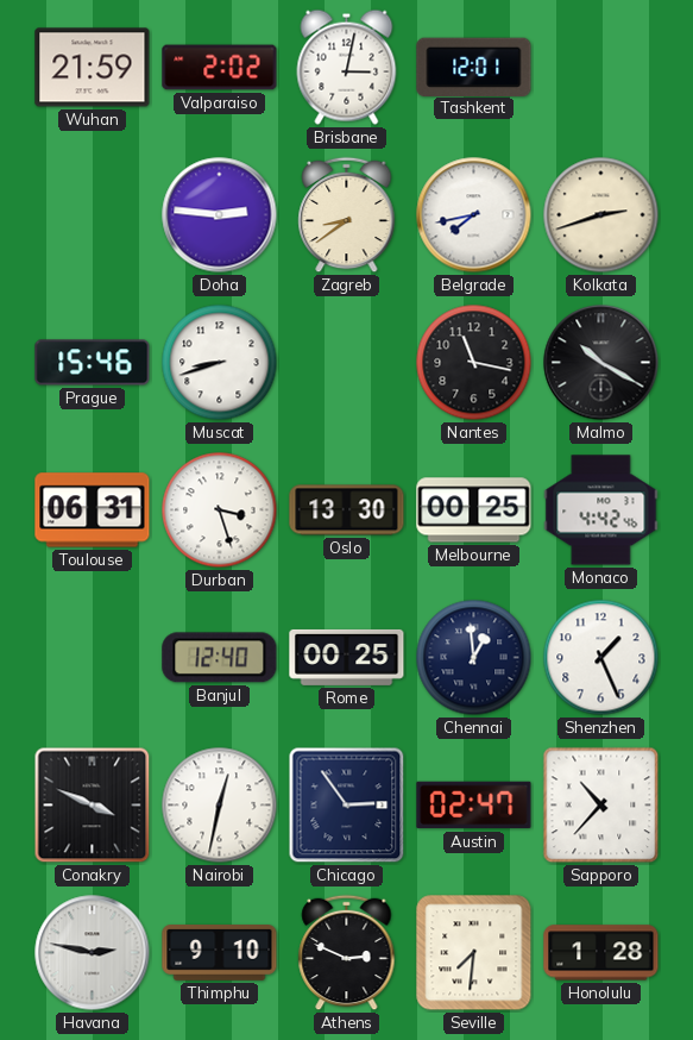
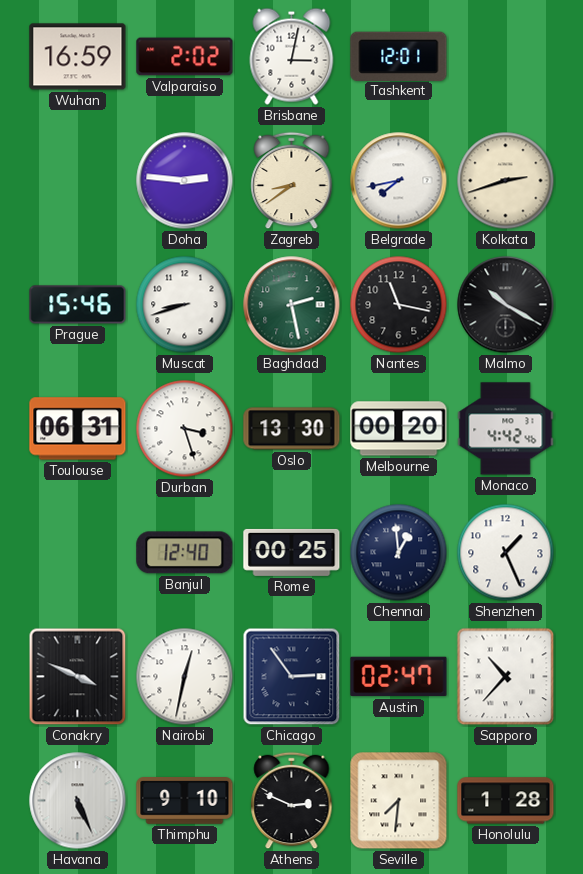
Wuhan: 21:59 -> 16:59 (78, 57)
Baghdad: none -> 2:28 (292, 305)
Melbourne: 00:25 -> 00:20 (399, 429)
Havana: 2:47 -> 5:26 (78, 801)
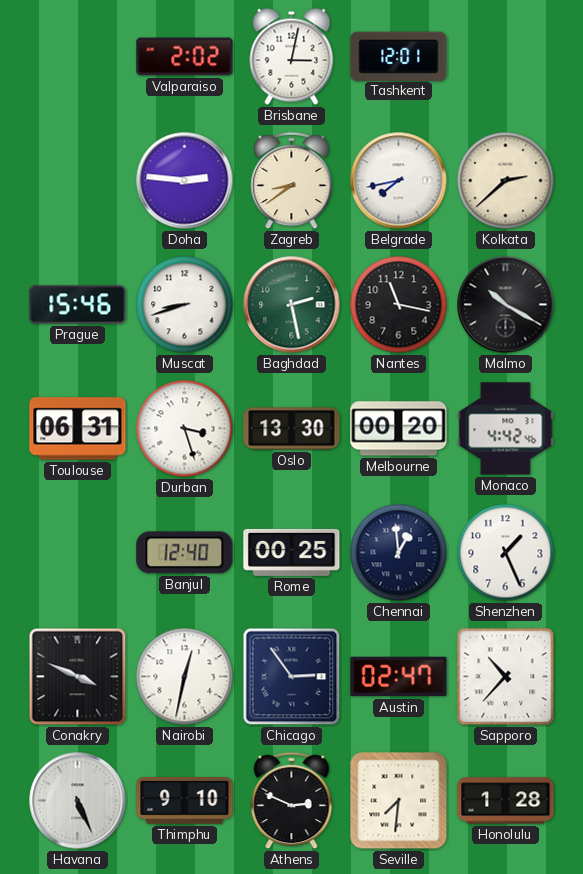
Wuhan: 16:59 -> none (78, 57)
Kolkata: 2:42 -> 2:38 (506, 181)
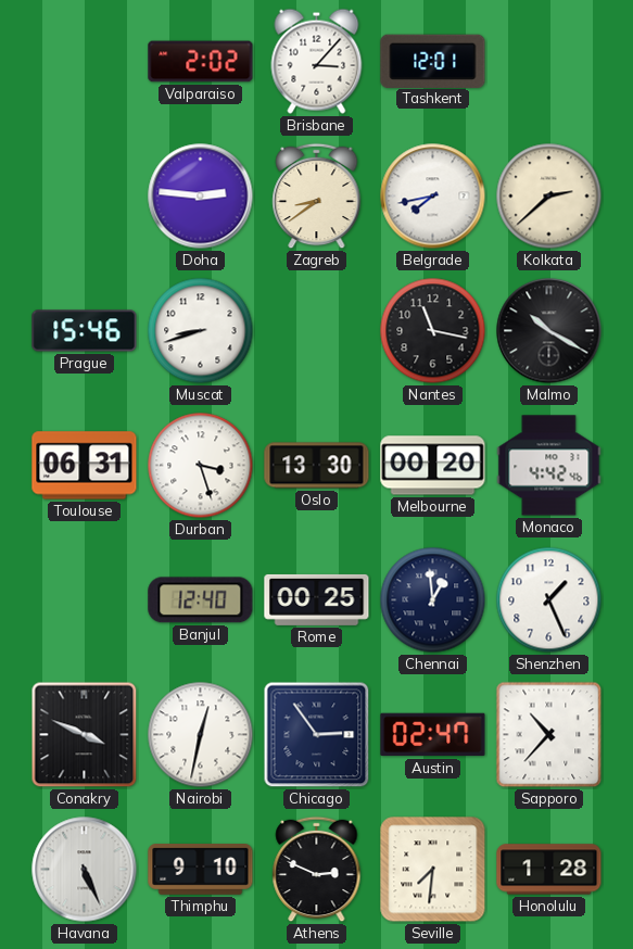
Brisbane: 3:02 -> 3:07 (317, 61)
Baghdad: 2:28 -> none (292, 305)
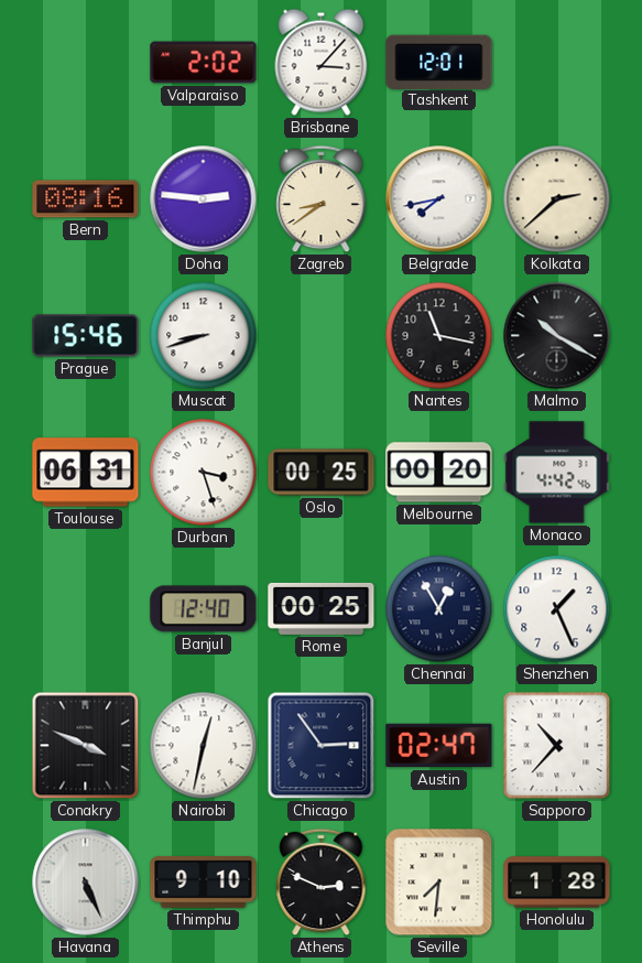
Bern: none -> 08:16 (86, 199)
Oslo: 13:30 -> 00:25 (322, 473)
Chennai: 12:59 -> 12:55 (439, 609)
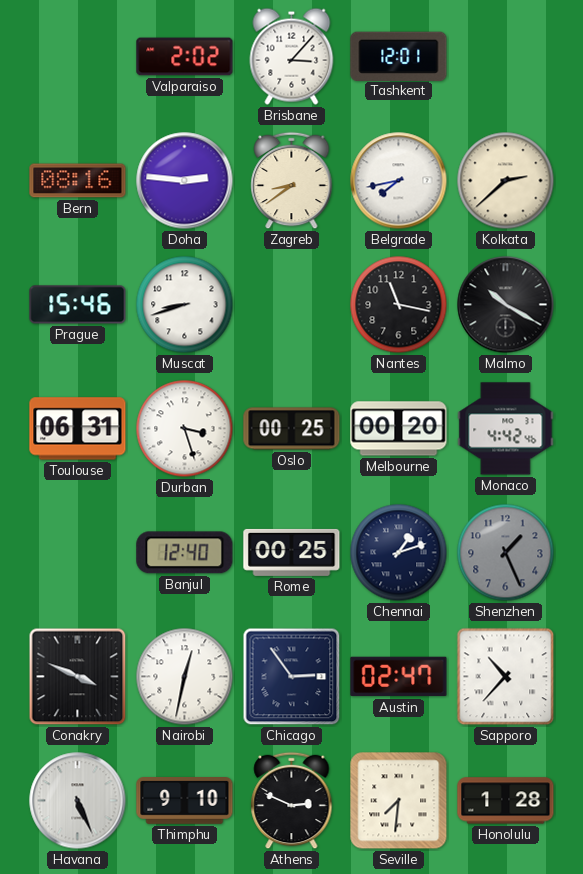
Chennai: 12:55 -> 1:12 (399, 553)
Shenzhen dial: white -> grey (506, 553)
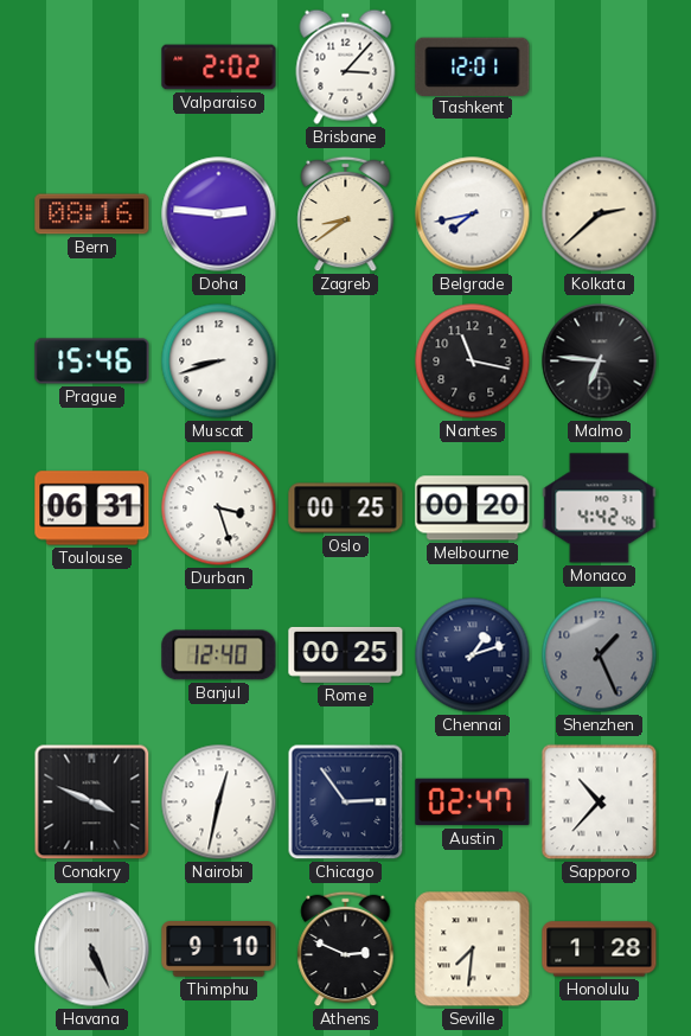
Malmo: 10:20 -> 6:46 (600, 362)
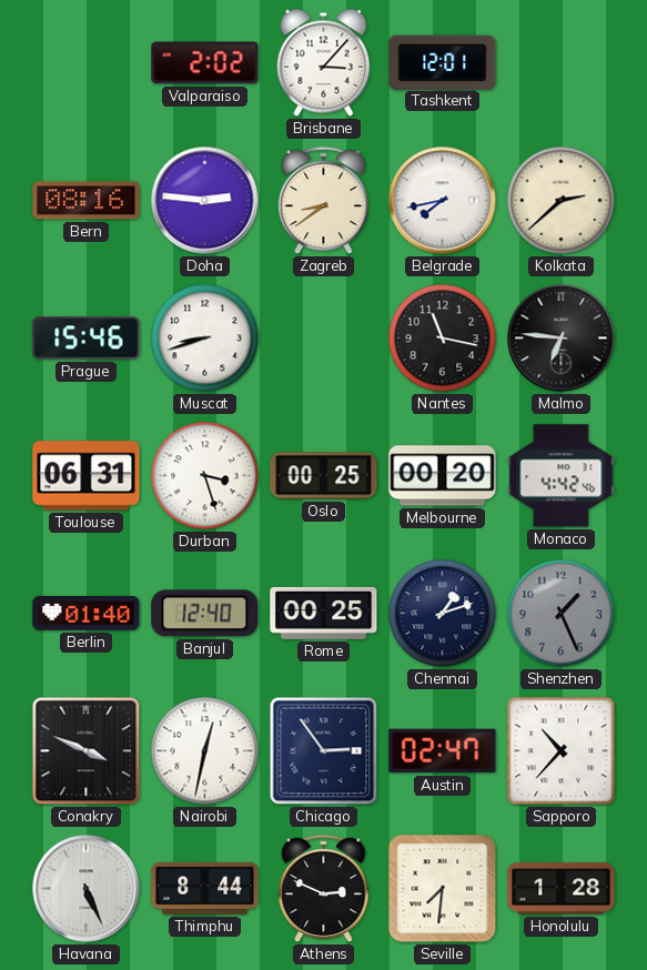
Berlin: none -> 01:40 (87, 614)
Thimphu: 9:10 -> 8:44 (205, 889)
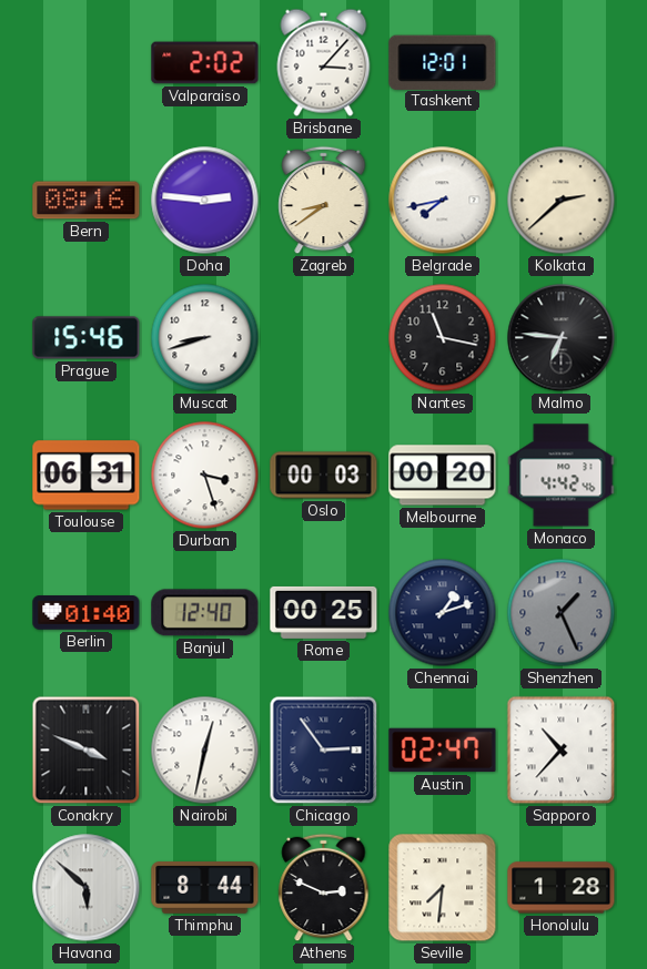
Oslo: 00:25 -> 00:03 (324, 476)
Havana: 5:26 -> 5:52 (87, 888)
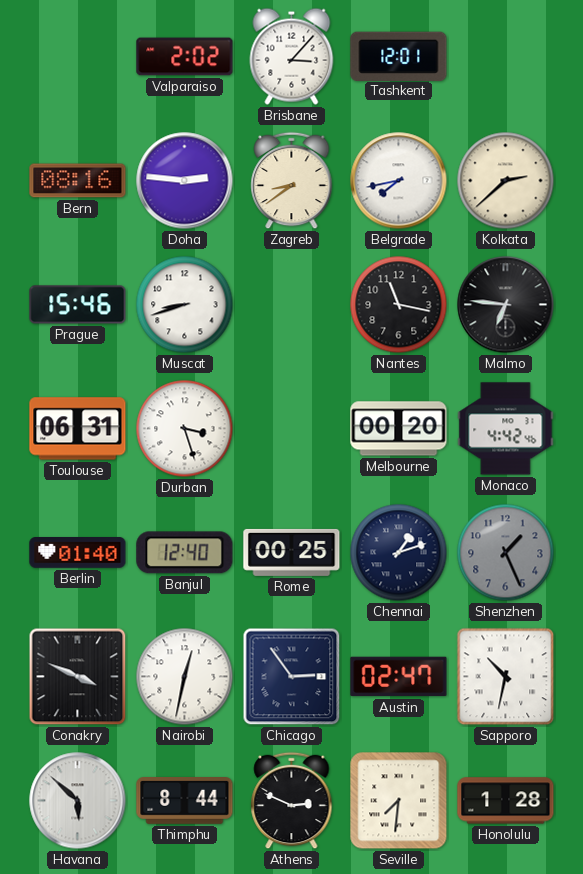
Oslo: 00:03 -> none (324, 476)
Sapporo: 10:37 -> 10:32 (506, 677)
